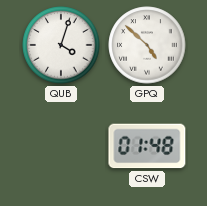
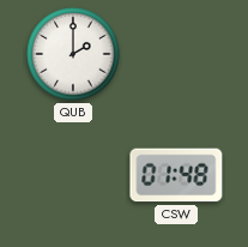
QUB: 4:03 -> 2:00 (73, 54)
GPQ: 4:52 -> none (147, 45)
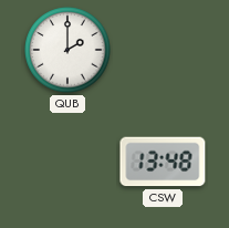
CSW: 01:48 -> 13:48 (163, 162)
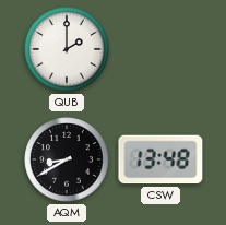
AQM: none -> 8:40 (67, 159)
